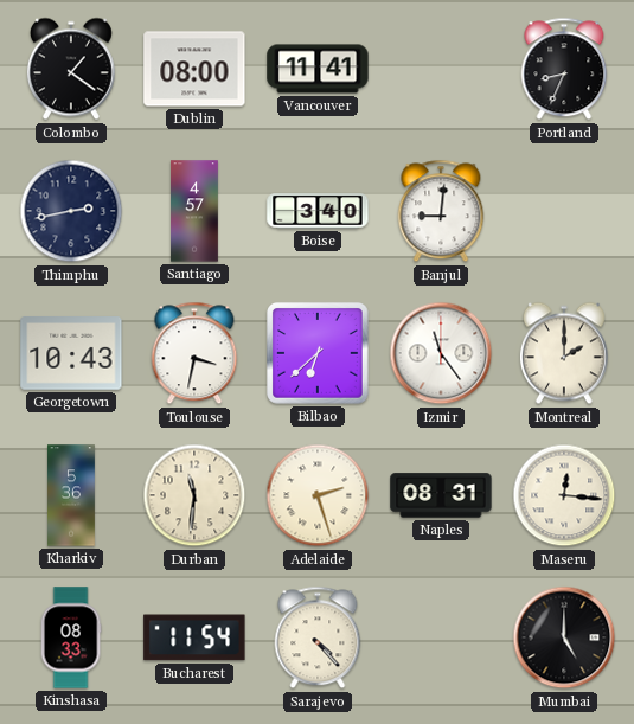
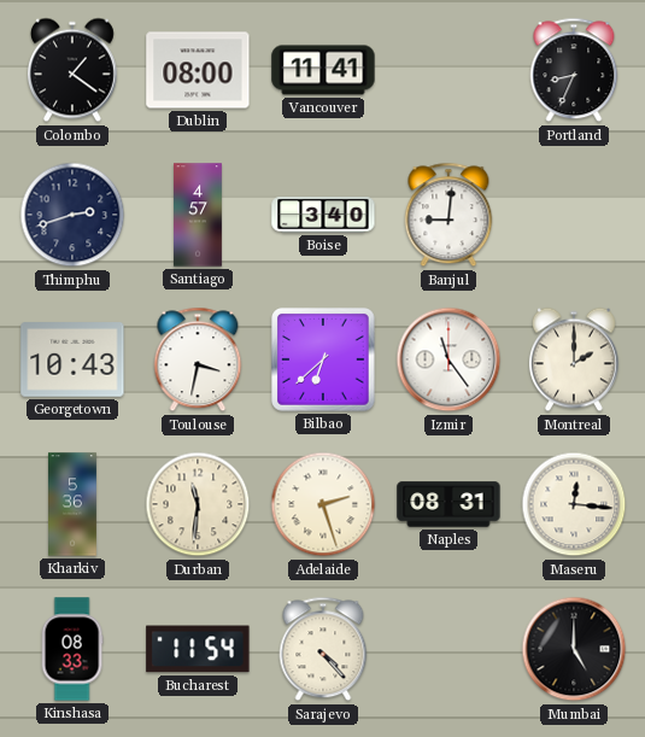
Thimphu: 2:43 -> 2:42 (72, 215)
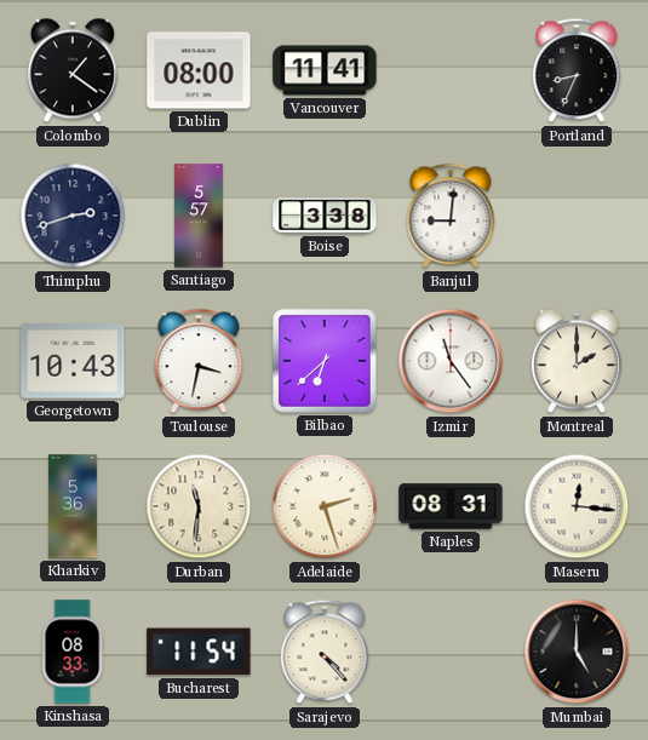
Santiago: 4:57 -> 5:57 (200, 216)
Boise: 3:40 -> 3:38 (325, 216)
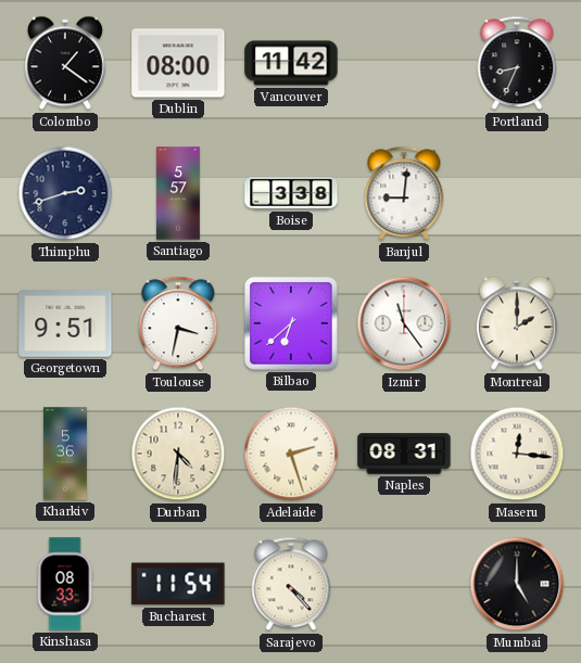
Vancouver: 11:41 -> 11:42 (291, 63)
Georgetown: 10:43 -> 9:51 (65, 323)
Durban: 11:31 -> 4:31 (178, 454)
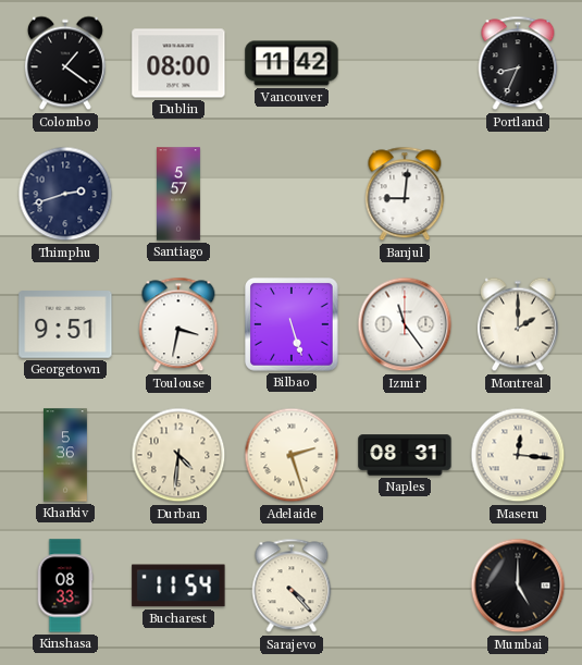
Boise: 3:38 -> none (291, 193)
Bilbao: 6:38 -> 5:27 (293, 325)
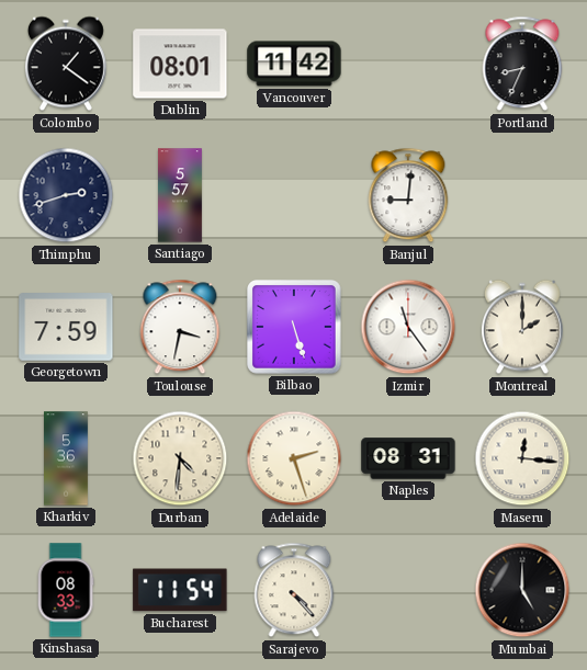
Dublin: 08:00 -> 08:01 (180, 64)
Georgetown: 9:51 -> 7:59 (66, 327)
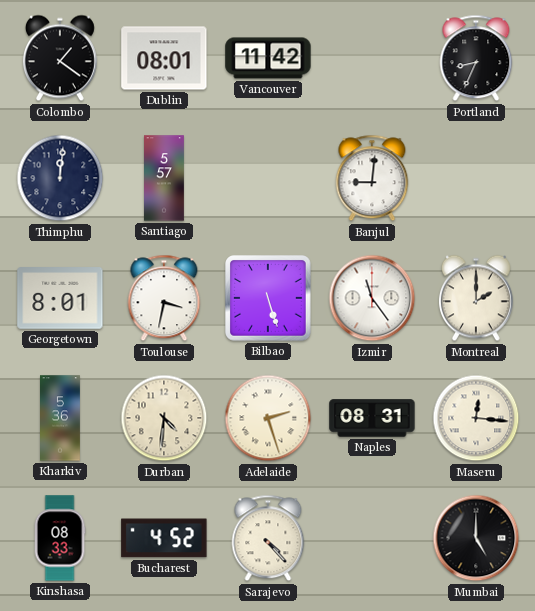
Thimphu: 2:42 -> 12:01 (60, 178)
Georgetown: 7:59 -> 8:01 (60, 298)
Bucharest: 11:54 -> 4:52 (164, 538)
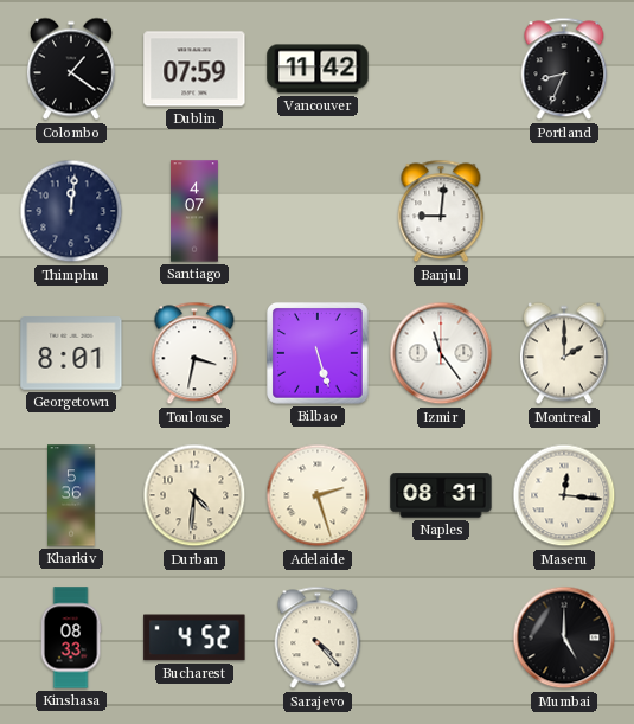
Dublin: 08:01 -> 07:59 (194, 69)
Santiago: 5:57 -> 4:07 (196, 211)
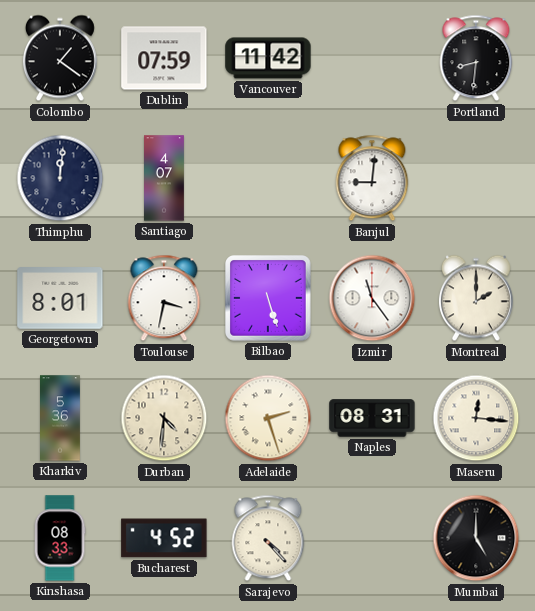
Portland: 8:34 -> 8:31 (476, 58)
